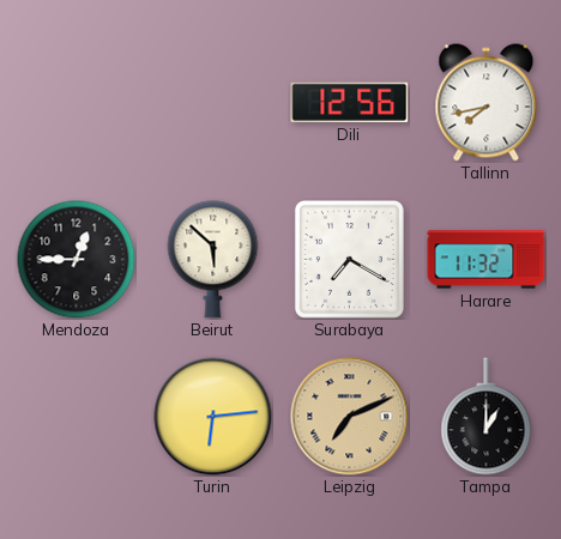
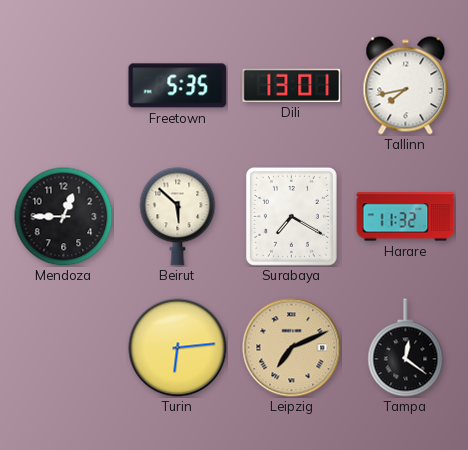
Freetown: none -> 5:35 (178, 86)
Dili: 12:56 -> 13:01 (292, 85)
Tampa: 1:00 -> 12:21 (406, 348)
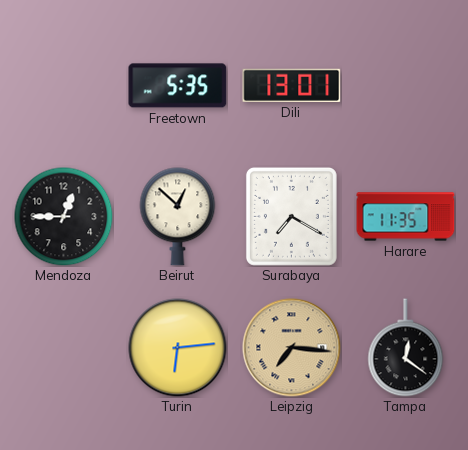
Tallinn: 7:43 -> none (406, 86)
Beirut: 5:52 -> 12:52 (178, 217)
Harare: 11:32 -> 11:35 (406, 217)
Leipzig: 7:11 -> 7:16 (292, 348)
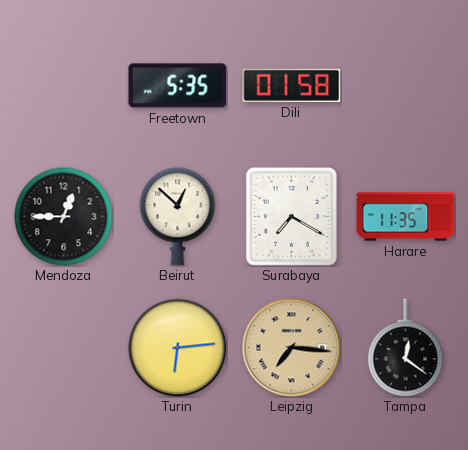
Dili: 13:01 -> 01:58 (292, 85)
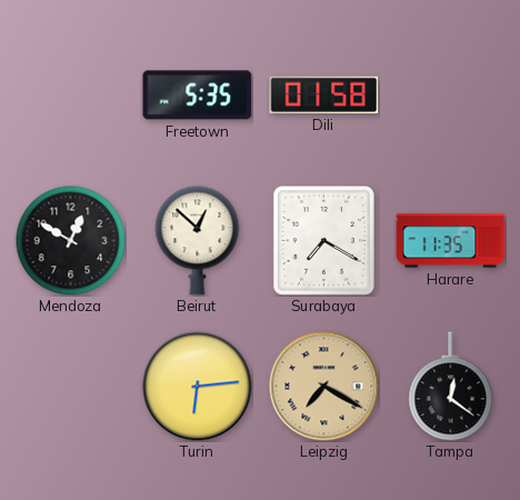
Mendoza: 12:45 -> 12:50 (71, 241)
Leipzig: 7:16 -> 7:20 (324, 387)
